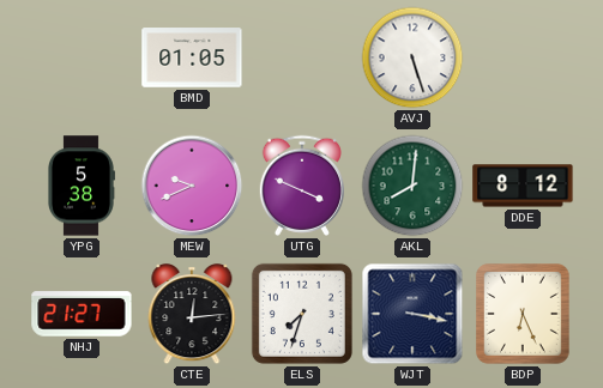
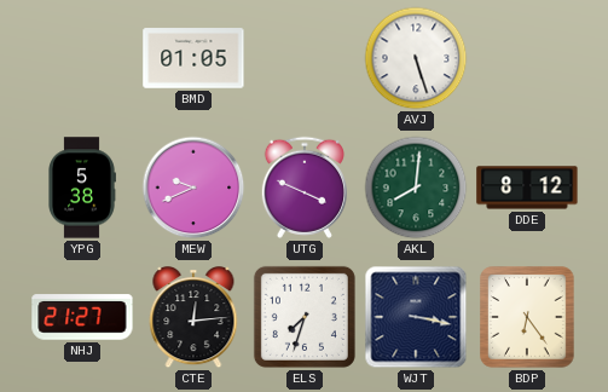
BDP: 6:26 -> 6:24 (527, 317)
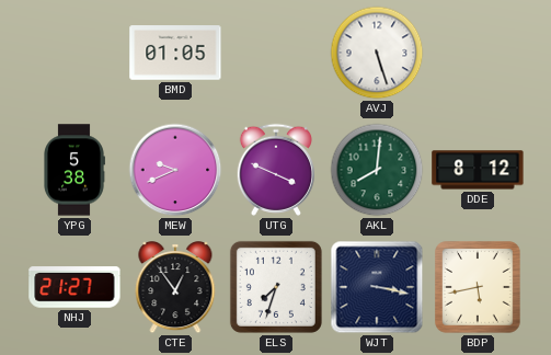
CTE: 12:14 -> 12:54 (175, 288)
BDP: 6:24 -> 5:43 (478, 287)
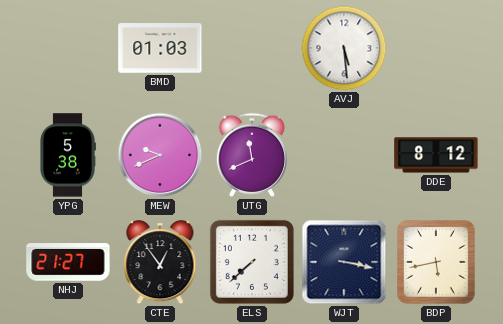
BMD: 01:05 -> 01:03 (160, 48)
AVJ: 5:27 -> 5:29 (344, 48)
UTG: 3:49 -> 11:41 (252, 155)
AKL: 8:01 -> none (377, 170)
ELS: 7:33 -> 7:38 (252, 262)
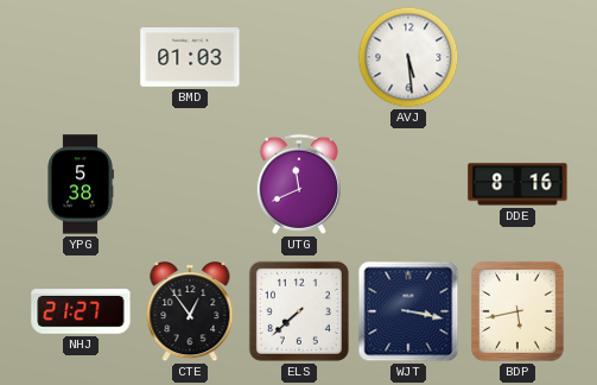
MEW: 9:41 -> none (160, 155)
DDE: 8:12 -> 8:16 (517, 184)
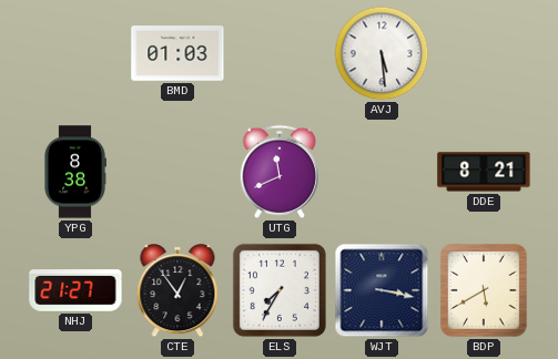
YPG: 5:38 -> 8:38 (75, 172)
DDE: 8:16 -> 8:21 (484, 172)
ELS: 7:38 -> 7:35 (280, 290)
BDP: 5:43 -> 5:40 (484, 290)
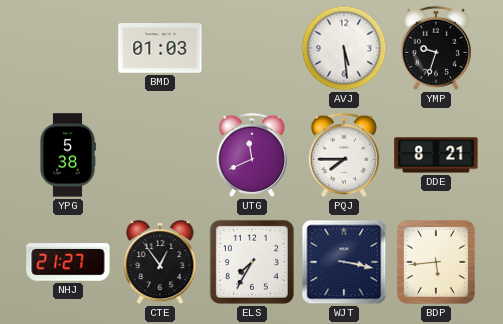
YMP: none -> 9:33 (436, 48)
YPG: 8:38 -> 5:38 (68, 155)
PQJ: none -> 7:45 (344, 155)
BDP: 5:40 -> 5:44 (436, 262)
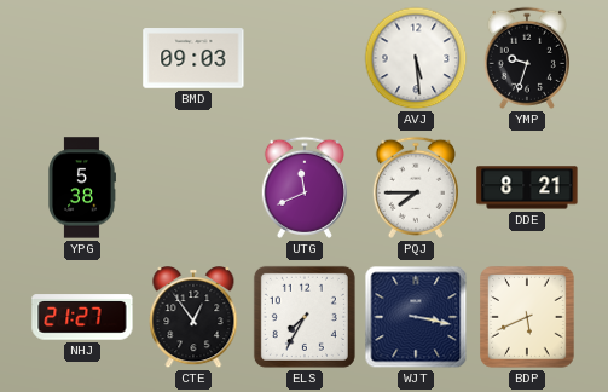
BMD: 01:03 -> 09:03 (193, 58)
BDP: 5:44 -> 5:41 (527, 317)
